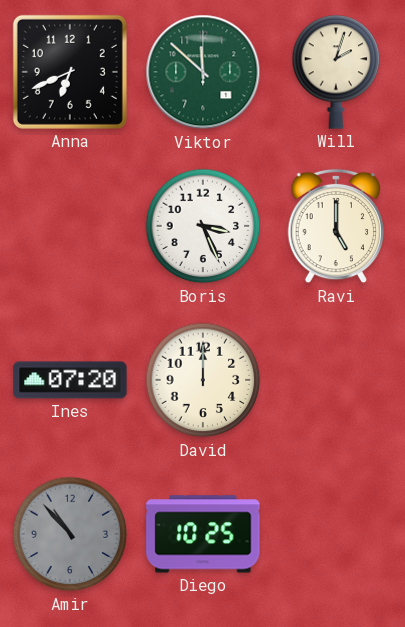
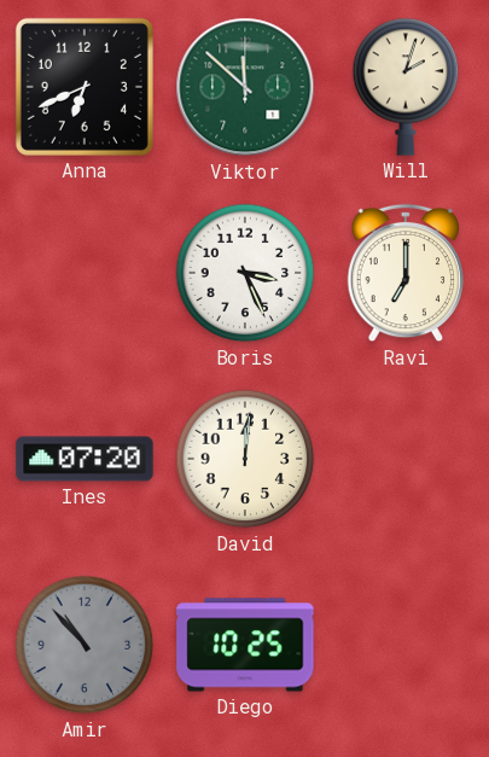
Ravi: 5:00 -> 7:00 (406, 273)
David: 12:00 -> 12:01 (245, 459)
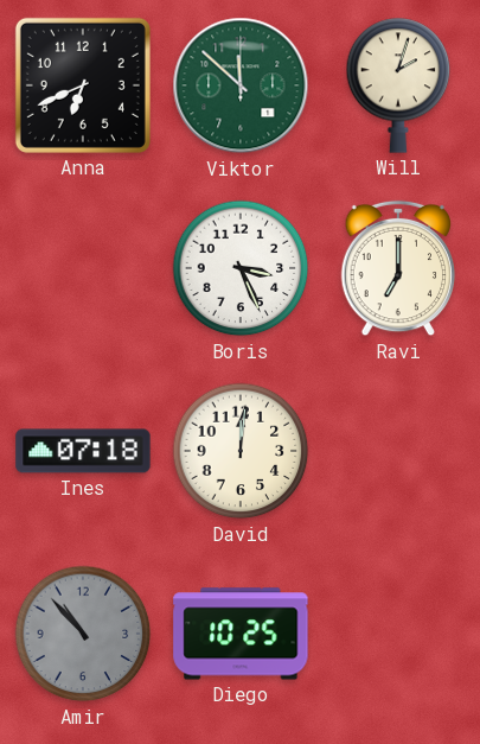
Ines: 07:20 -> 07:18 (83, 451)
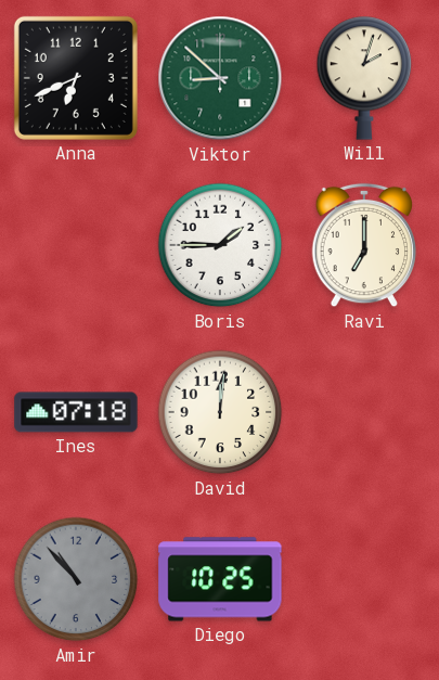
Viktor: 11:52 -> 8:52 (220, 78)
Boris: 3:26 -> 1:45 (220, 245)
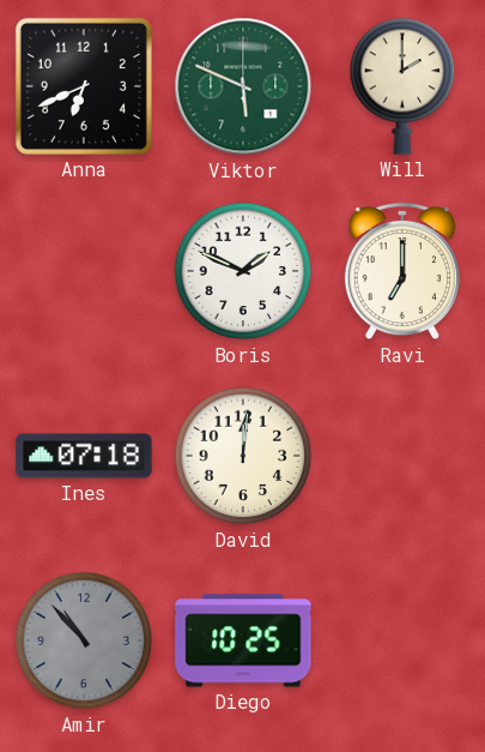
Viktor: 8:52 -> 5:49 (243, 86)
Will: 2:03 -> 2:00 (402, 86)
Boris: 1:45 -> 1:49 (243, 271)
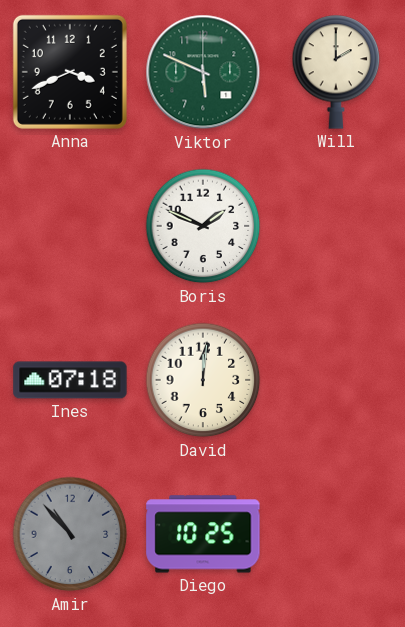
Anna: 6:41 -> 3:41 (70, 72)
Ravi: 7:00 -> none (402, 271)
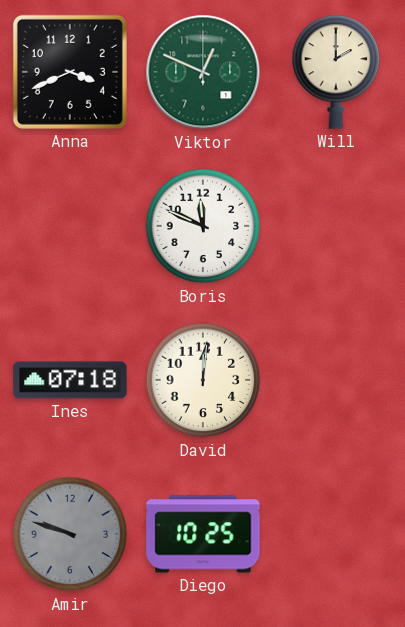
Viktor: 5:49 -> 12:49 (203, 72)
Boris: 1:49 -> 11:49 (203, 226)
Amir: 10:53 -> 9:48 (70, 534)
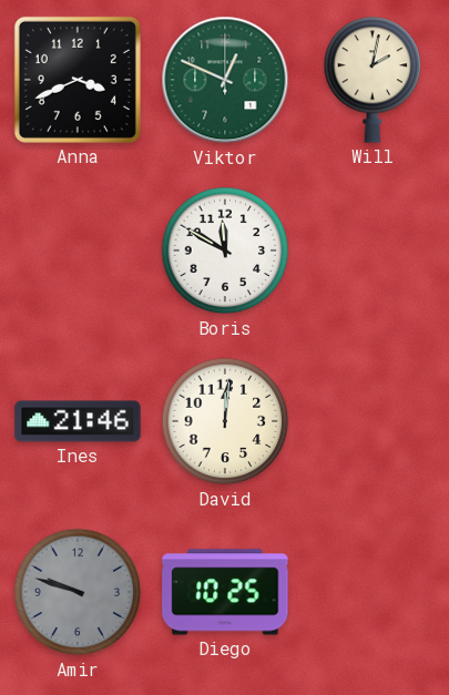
Will: 2:00 -> 2:02 (373, 80)
Boris: 11:49 -> 11:50 (225, 251)
Ines: 07:18 -> 21:46 (78, 421)
